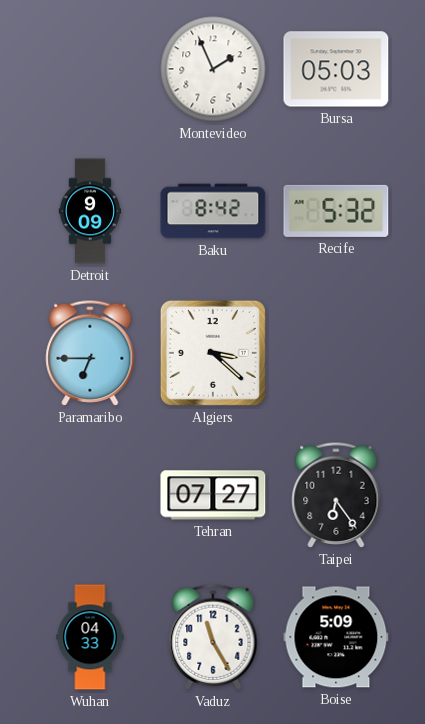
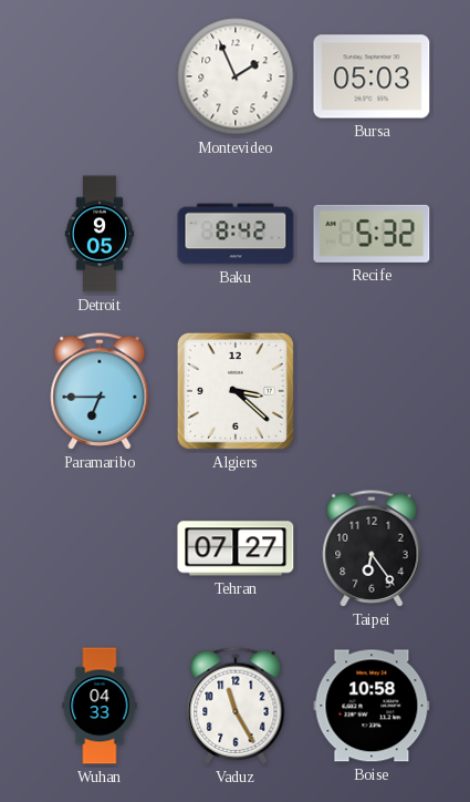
Detroit: 9:09 -> 9:05 (100, 234)
Boise: 5:09 -> 10:58 (372, 706)
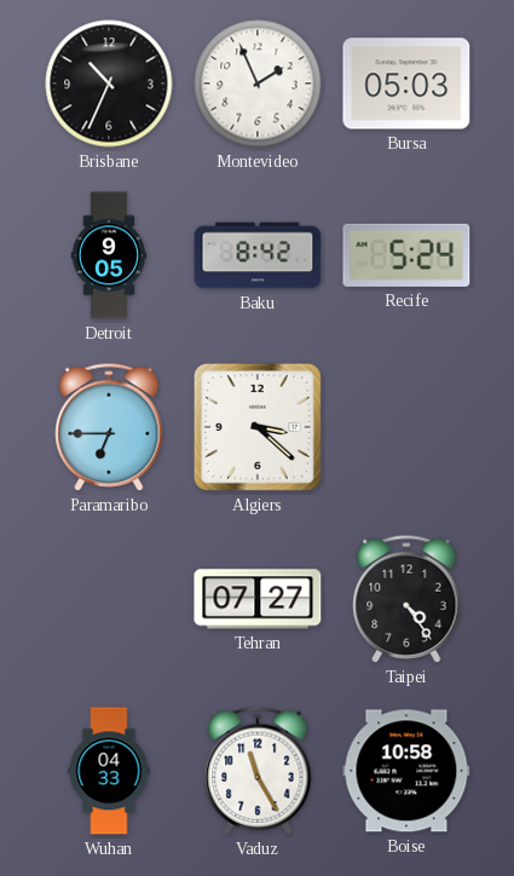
Brisbane: none -> 10:34 (109, 83)
Recife: 5:32 -> 5:24 (406, 255)
Taipei: 6:24 -> 4:24 (406, 599)
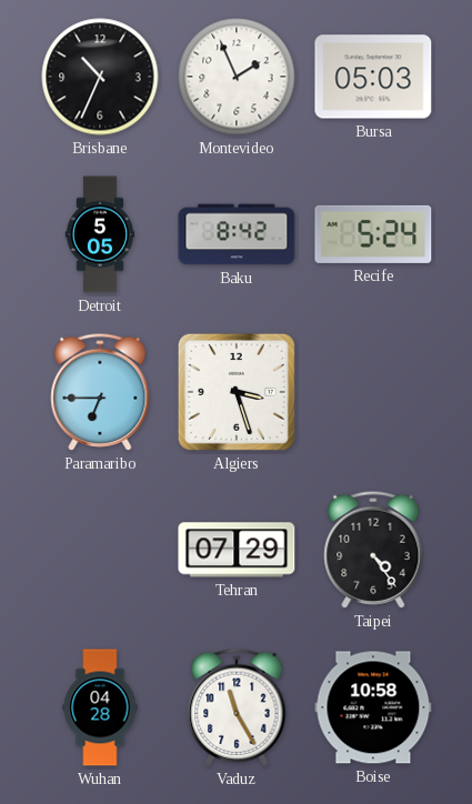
Detroit: 9:05 -> 5:05 (100, 234)
Algiers: 3:22 -> 3:27 (237, 392)
Tehran: 07:27 -> 07:29 (237, 550)
Wuhan: 04:33 -> 04:28 (100, 707)
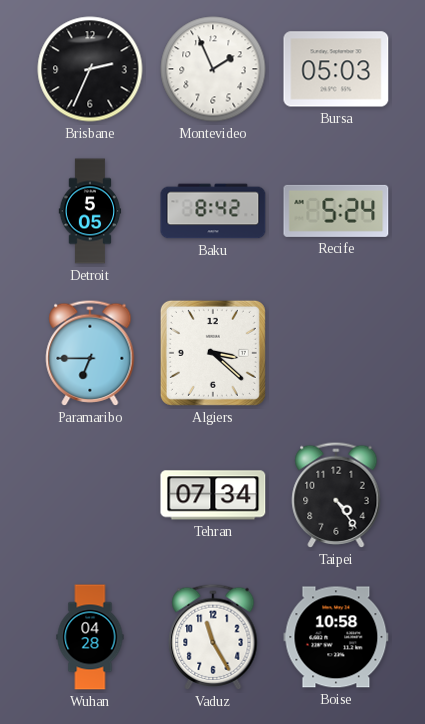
Brisbane: 10:34 -> 2:34 (90, 69)
Algiers: 3:27 -> 3:22 (213, 353)
Tehran: 07:29 -> 07:34 (213, 495)
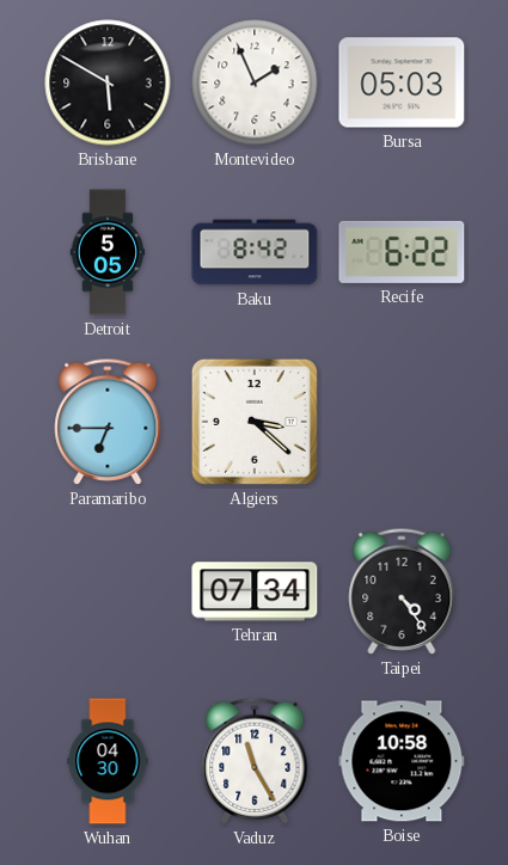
Brisbane: 2:34 -> 5:50 (108, 82)
Recife: 5:24 -> 6:22 (402, 252)
Wuhan: 04:28 -> 04:30 (108, 761)
